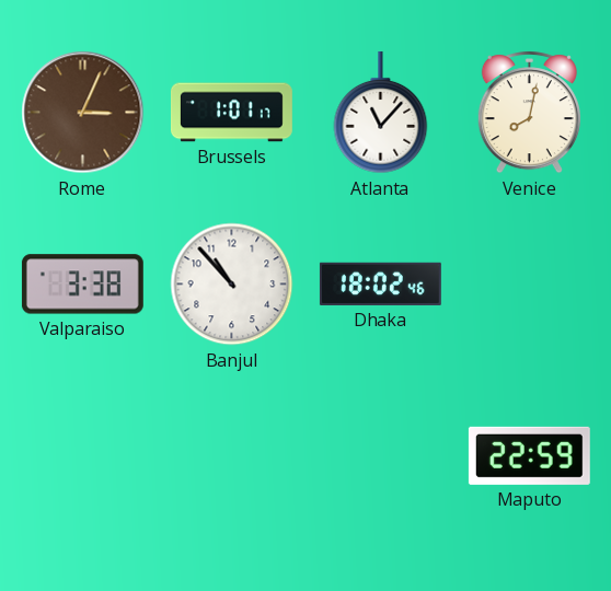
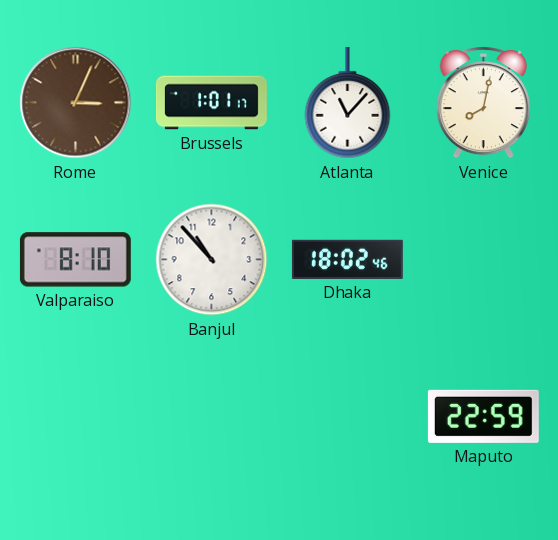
Valparaiso: 3:38 -> 8:10 (75, 260)
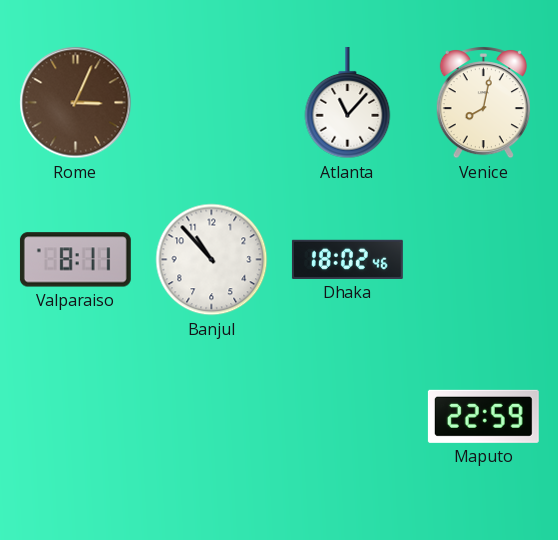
Brussels: 1:01 -> none (212, 103)
Valparaiso: 8:10 -> 8:11 (75, 260)
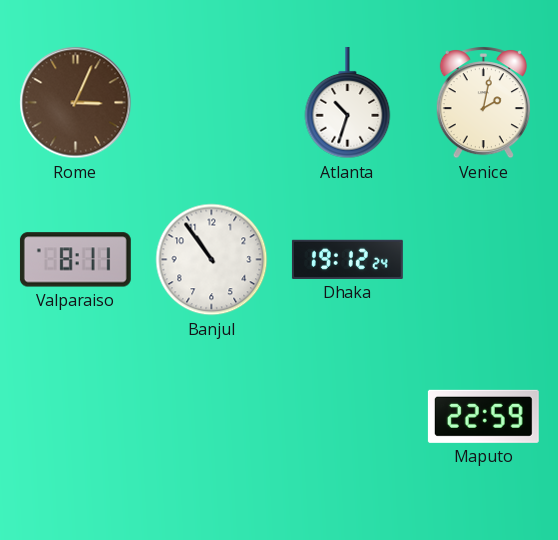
Atlanta: 11:07 -> 10:33 (348, 103)
Venice: 8:02 -> 2:02 (483, 103)
Banjul: 10:53 -> 10:54 (212, 260)
Dhaka: 18:02 -> 19:12 (347, 259)
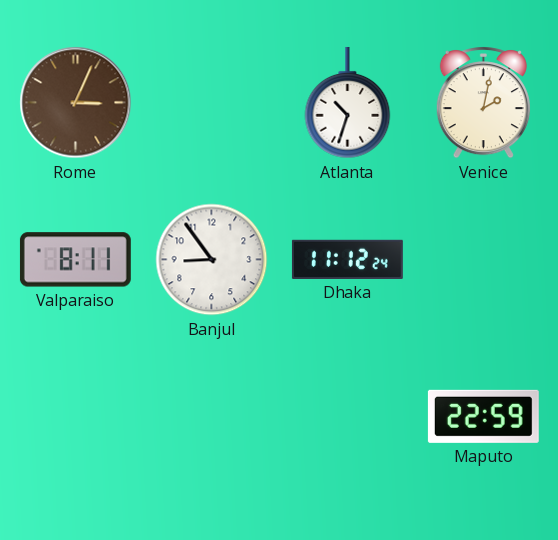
Banjul: 10:54 -> 8:54 (212, 260)
Dhaka: 19:12 -> 11:12 (347, 259)
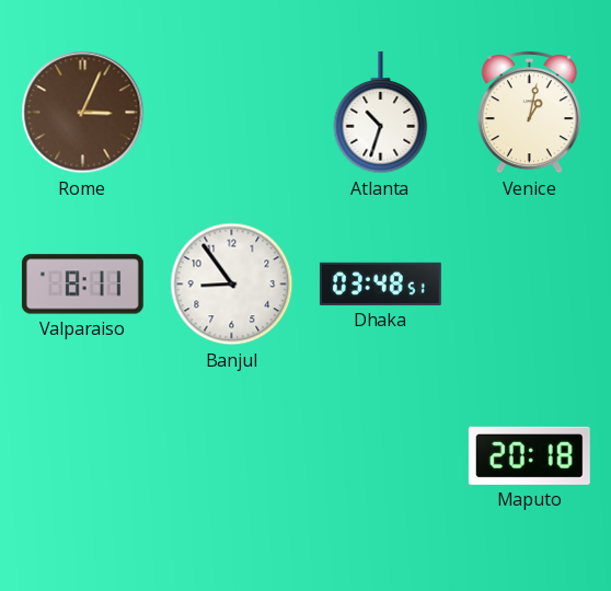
Venice: 2:02 -> 1:02 (529, 113)
Dhaka: 11:12 -> 03:48 (380, 283)
Maputo: 22:59 -> 20:18 (529, 455)
